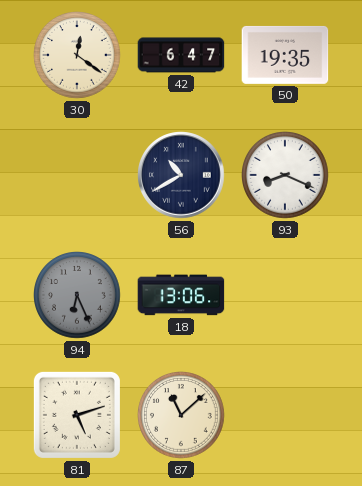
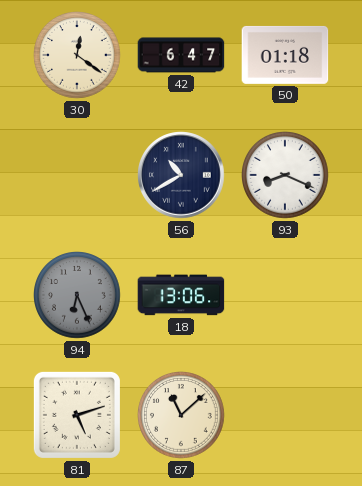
50: 19:35 -> 01:18 (285, 55)
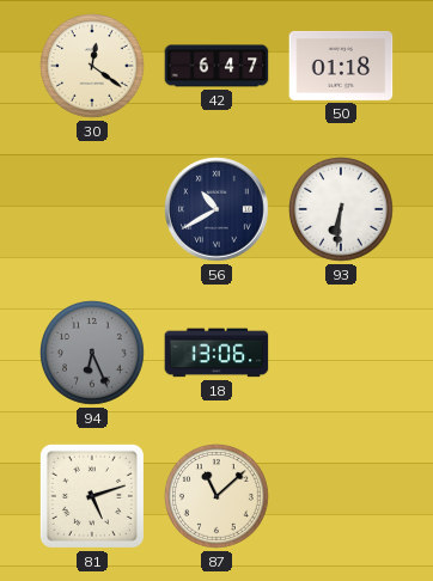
93: 8:19 -> 6:31 (342, 210)
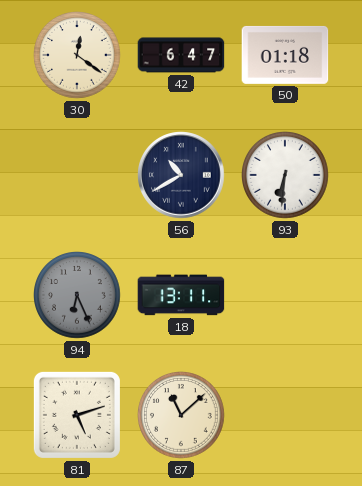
18: 13:06 -> 13:11 (181, 295)
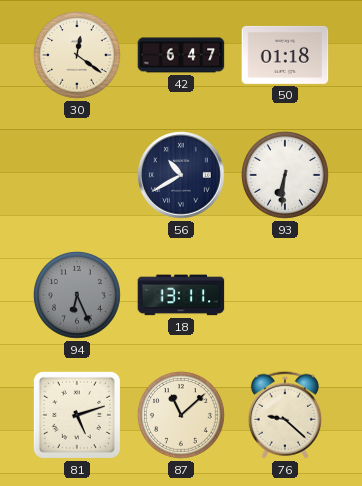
76: none -> 9:22 (285, 415)
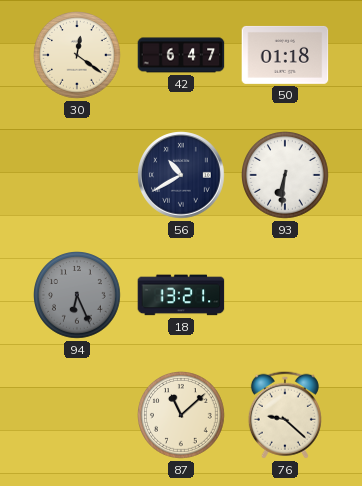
18: 13:11 -> 13:21 (181, 295)
81: 5:12 -> none (77, 415)
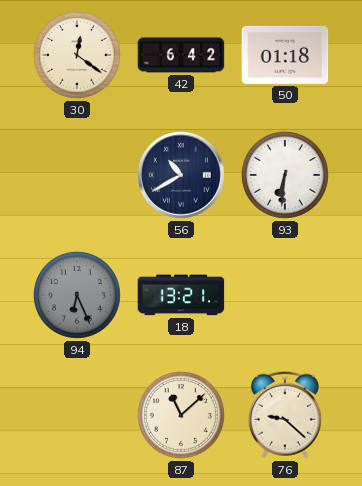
42: 6:47 -> 6:42 (181, 55)
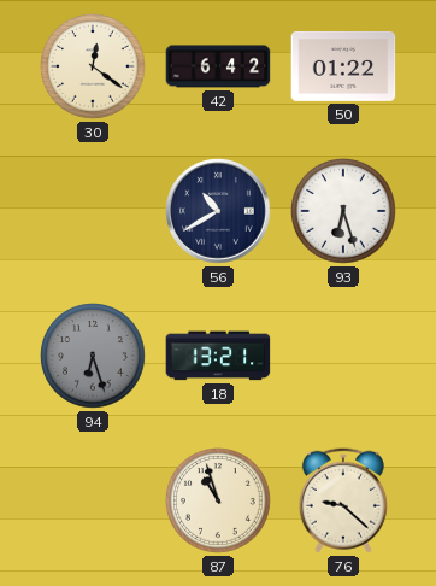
50: 01:18 -> 01:22 (343, 66)
93: 6:31 -> 6:27 (344, 212)
94: 6:26 -> 6:27 (94, 357)
87: 11:08 -> 10:57 (219, 502)
